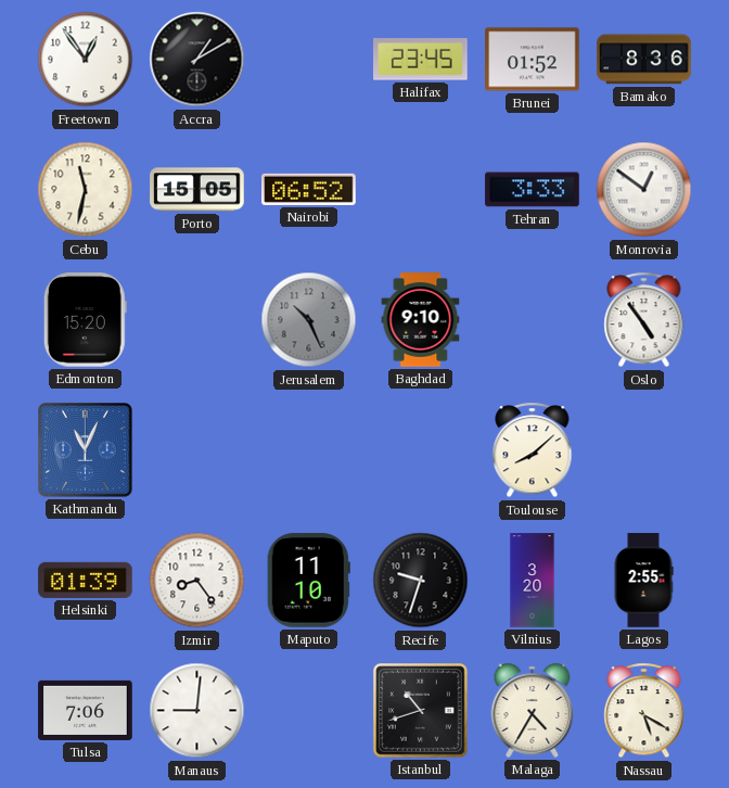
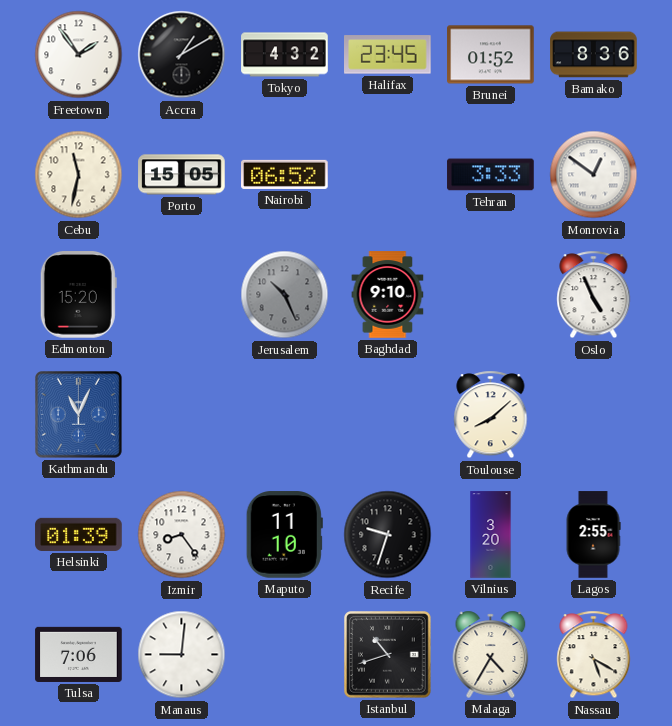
Freetown: 12:54 -> 1:54 (79, 55)
Tokyo: none -> 4:32 (285, 55)
Oslo: 4:54 -> 4:56 (594, 295)
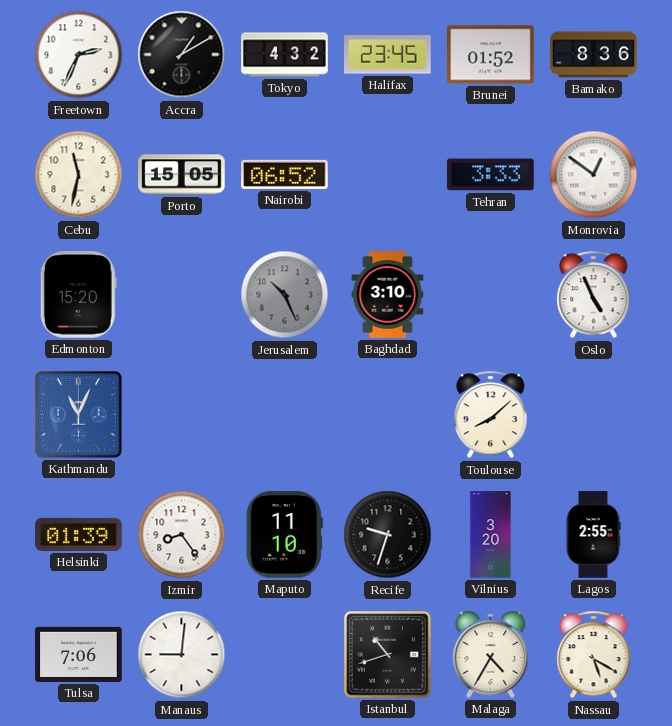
Freetown: 1:54 -> 2:34 (79, 55)
Baghdad: 9:10 -> 3:10 (388, 295)
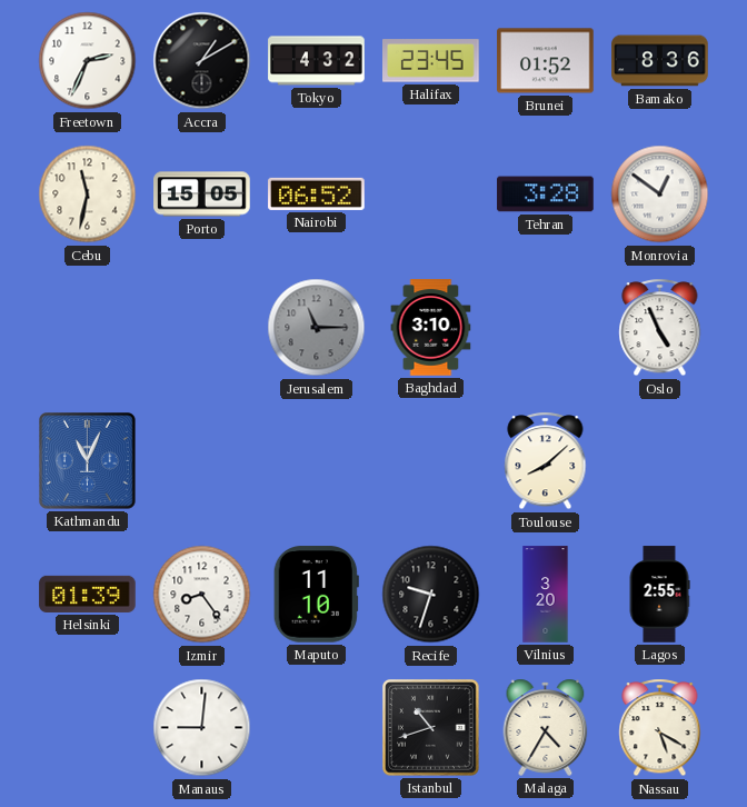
Tehran: 3:33 -> 3:28 (546, 195)
Edmonton: 15:20 -> none (78, 295)
Jerusalem: 10:26 -> 11:15 (317, 328)
Tulsa: 7:06 -> none (79, 654)
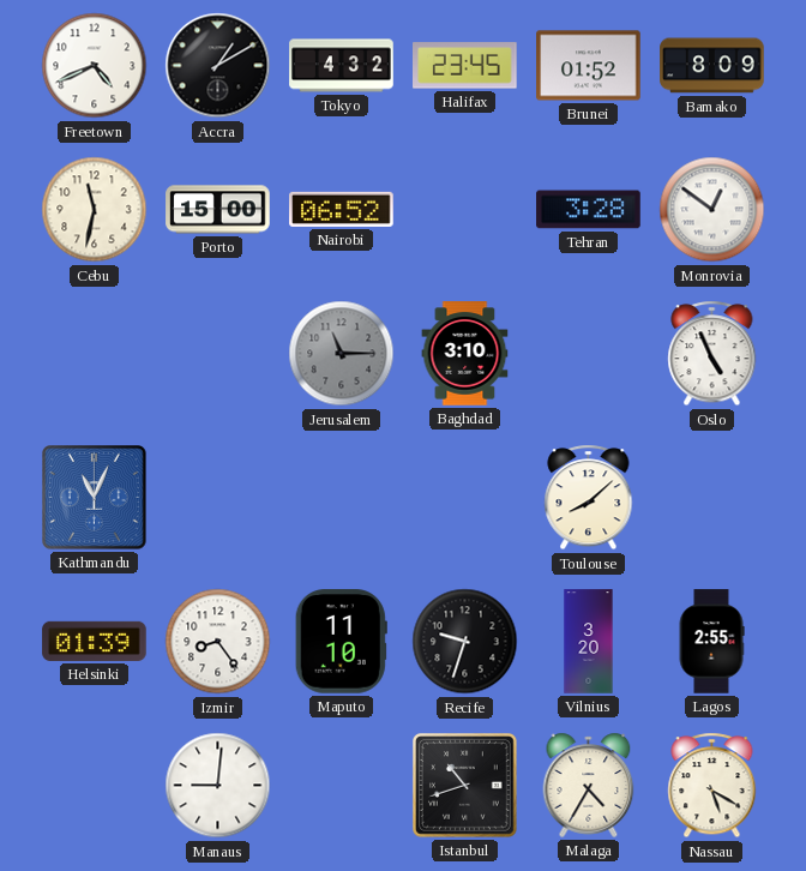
Freetown: 2:34 -> 4:41 (95, 66)
Bamako: 8:36 -> 8:09 (712, 66)
Porto: 15:05 -> 15:00 (218, 210)
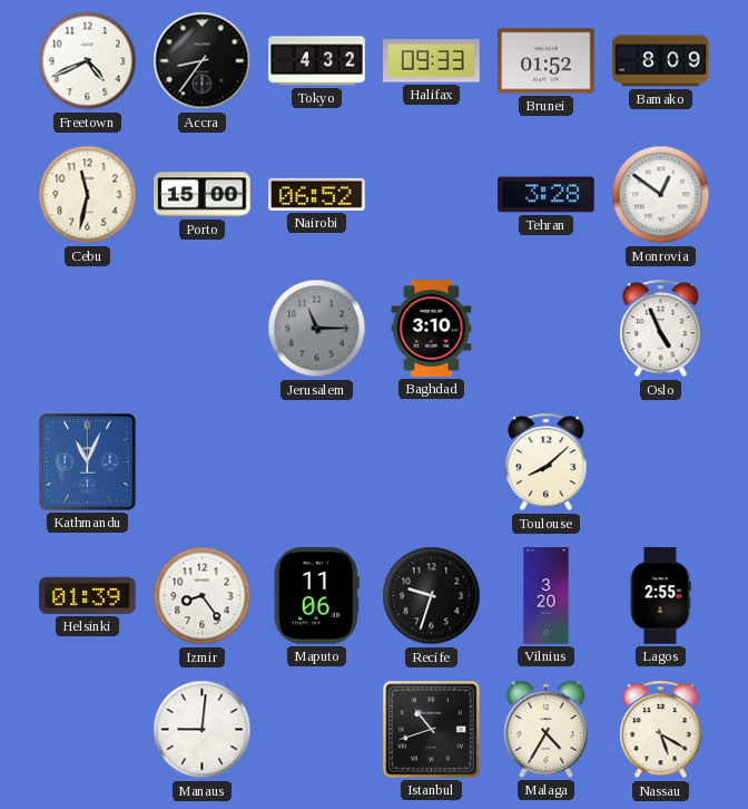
Accra: 1:10 -> 8:36 (203, 61)
Halifax: 23:45 -> 09:33 (432, 61)
Maputo: 11:10 -> 11:06 (316, 596)
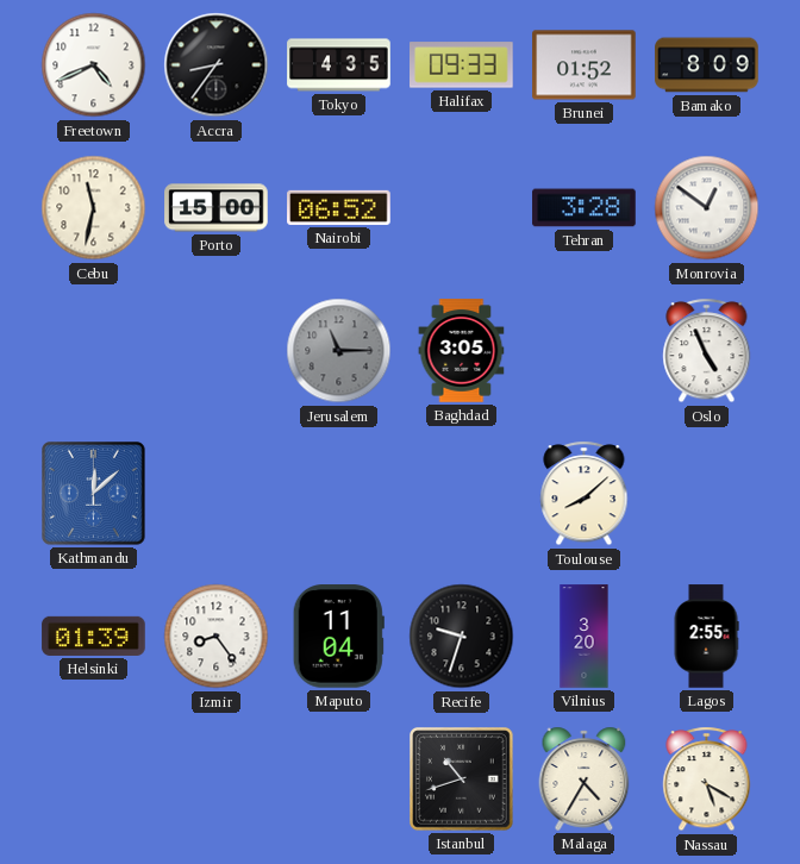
Tokyo: 4:32 -> 4:35 (339, 65)
Baghdad: 3:10 -> 3:05 (462, 351)
Kathmandu: 11:04 -> 12:08 (94, 494)
Maputo: 11:06 -> 11:04 (338, 637)
Manaus: 9:01 -> none (203, 730)
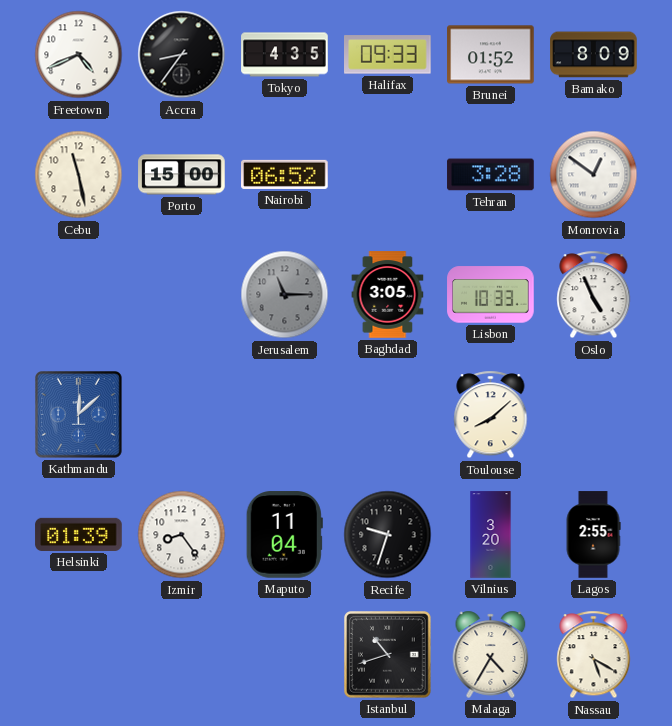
Cebu: 11:32 -> 11:28 (79, 175)
Lisbon: none -> 10:33 (491, 295)
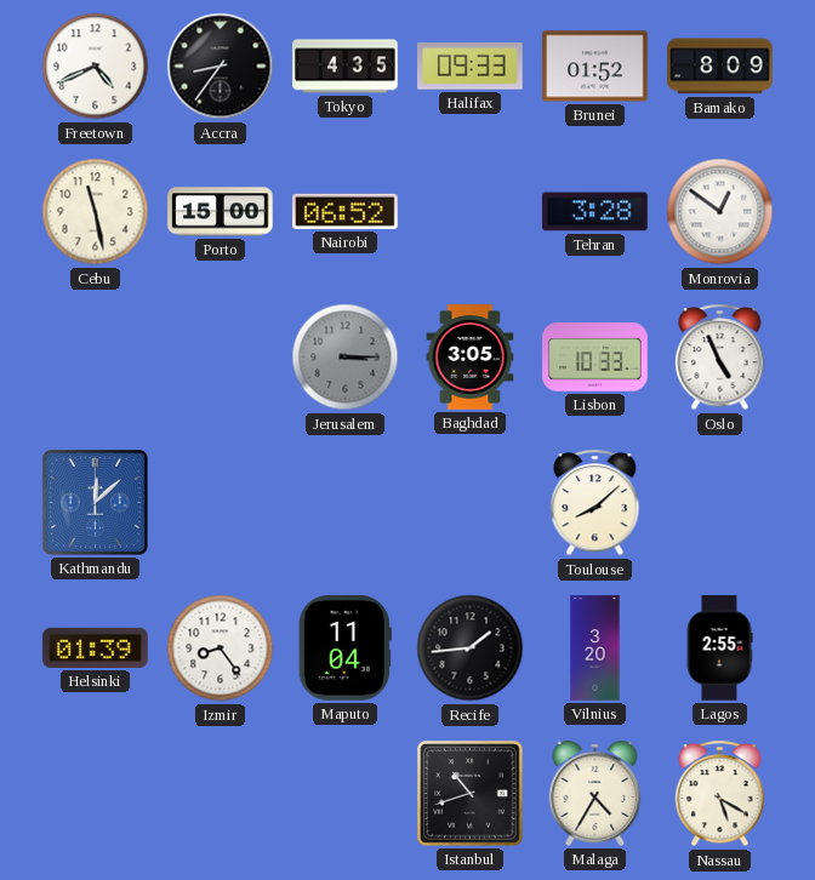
Jerusalem: 11:15 -> 3:15 (346, 358)
Recife: 9:33 -> 1:44 (471, 648)
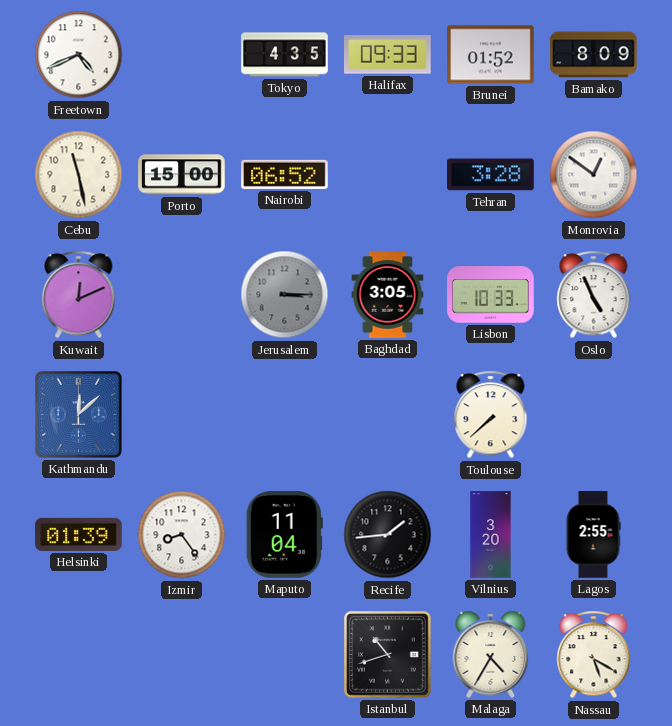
Accra: 8:36 -> none (221, 67)
Kuwait: none -> 12:11 (79, 295)
Toulouse: 8:08 -> 7:38 (491, 415)
